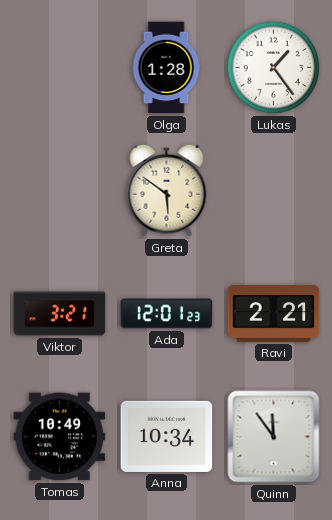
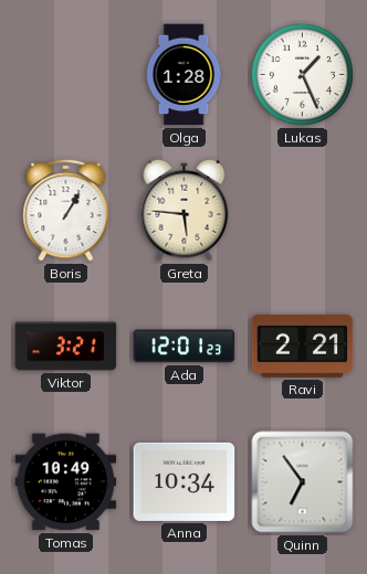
Lukas: 1:24 -> 1:26 (302, 74)
Boris: none -> 1:05 (66, 210)
Greta: 5:51 -> 5:46 (185, 210)
Quinn: 11:54 -> 6:54 (303, 482)
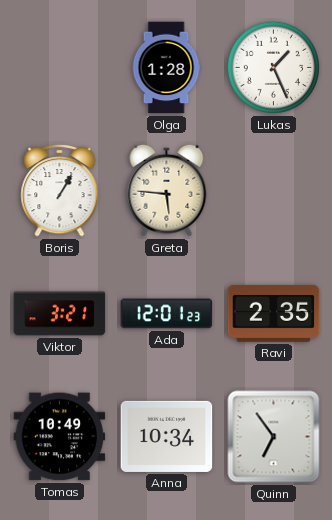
Ravi: 2:21 -> 2:35 (274, 313)
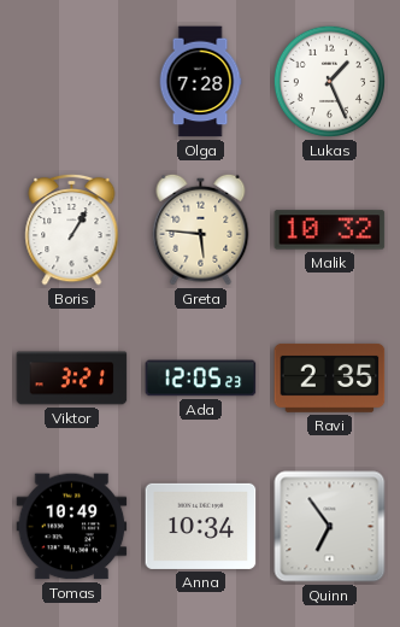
Olga: 1:28 -> 7:28 (200, 82)
Malik: none -> 10:32 (330, 230)
Ada: 12:01 -> 12:05 (201, 379)
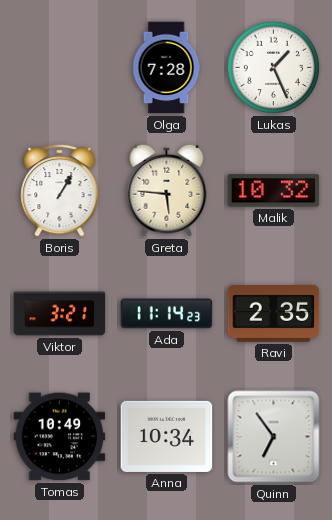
Ada: 12:05 -> 11:14 (167, 314)
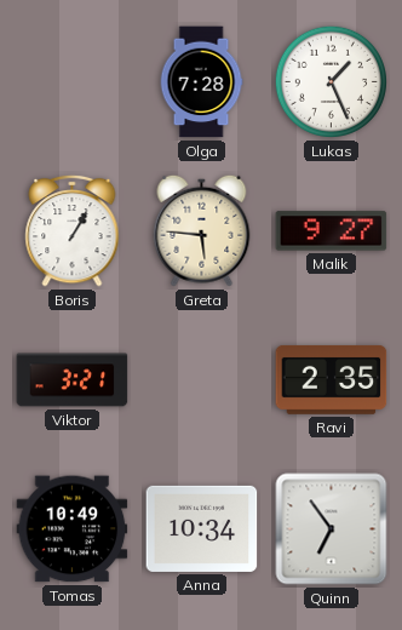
Malik: 10:32 -> 9:27 (332, 231)
Ada: 11:14 -> none (167, 314)
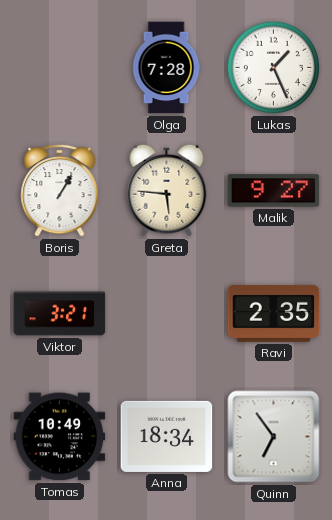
Anna: 10:34 -> 18:34 (167, 436)
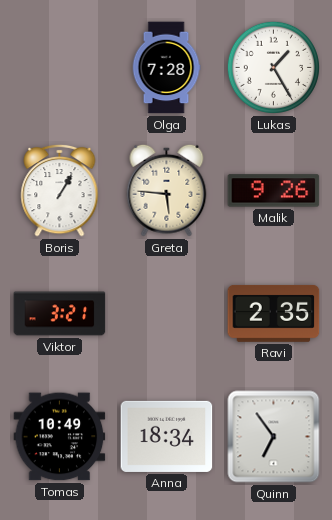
Lukas: 1:26 -> 1:25 (273, 67)
Malik: 9:27 -> 9:26 (274, 191)
